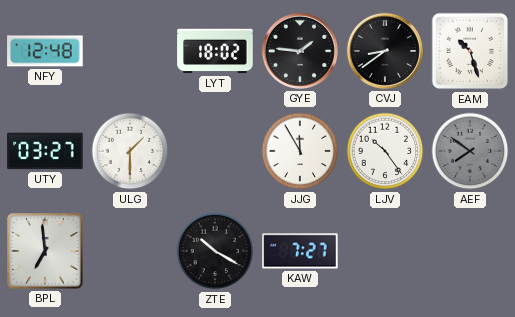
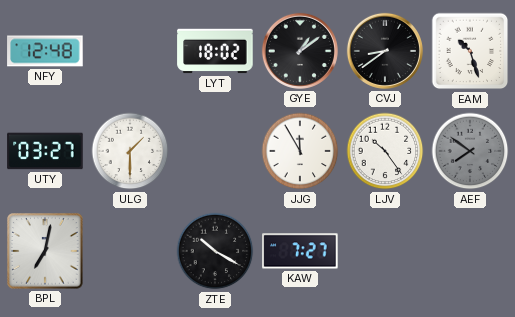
GYE: 1:46 -> 1:09 (300, 51)
BPL: 6:59 -> 7:02 (45, 251)
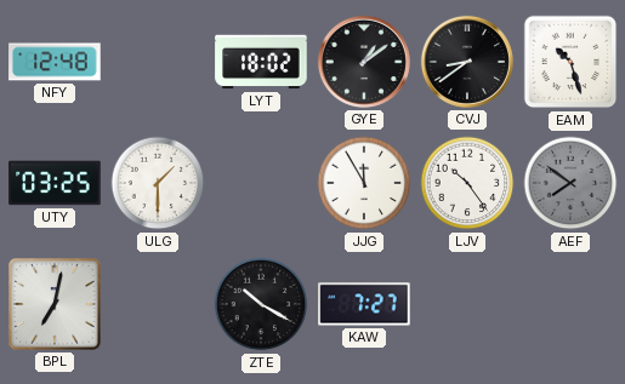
UTY: 03:27 -> 03:25 (55, 183)
